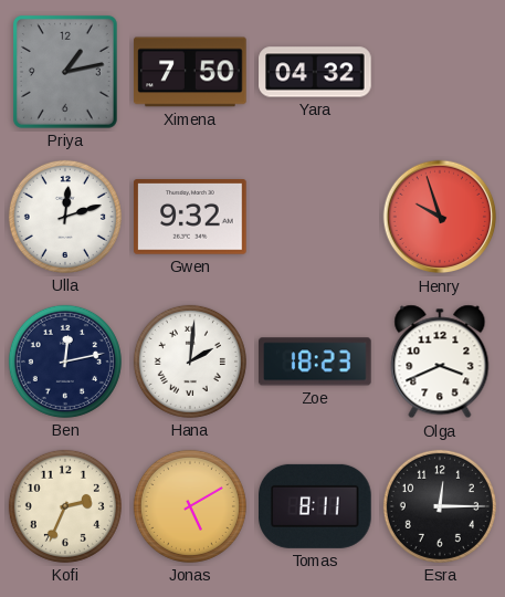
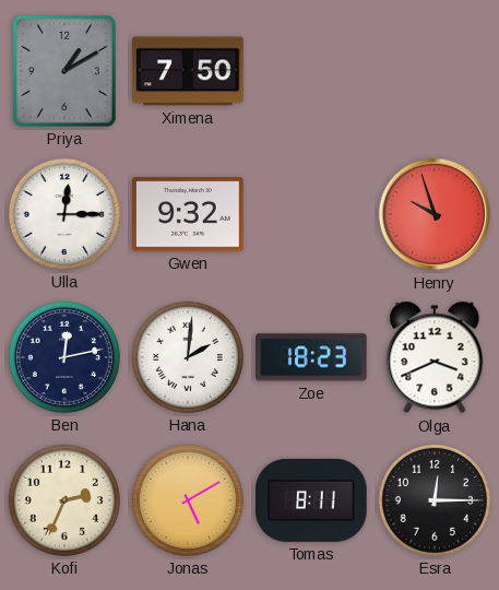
Priya: 1:13 -> 1:10 (64, 71)
Yara: 04:32 -> none (315, 72)
Ulla: 12:12 -> 12:15 (64, 214)
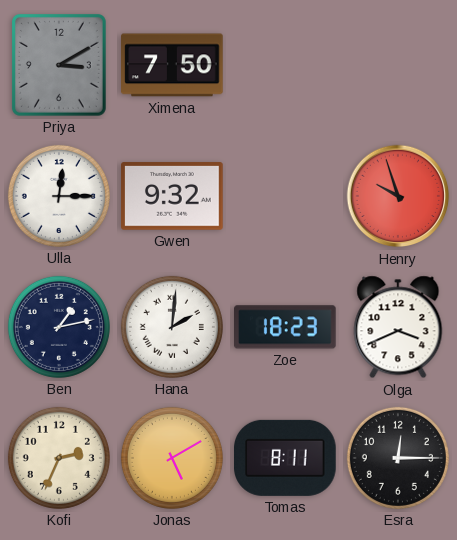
Priya: 1:10 -> 3:10 (59, 65)
Ben: 12:13 -> 1:13 (59, 327)
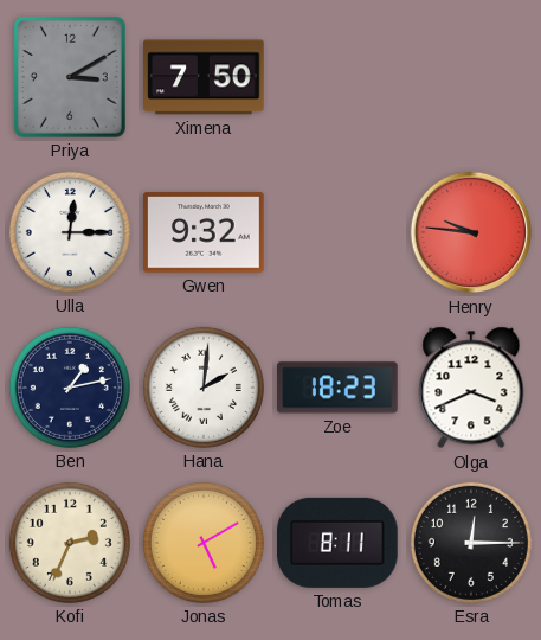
Henry: 9:57 -> 9:46 (471, 232)
